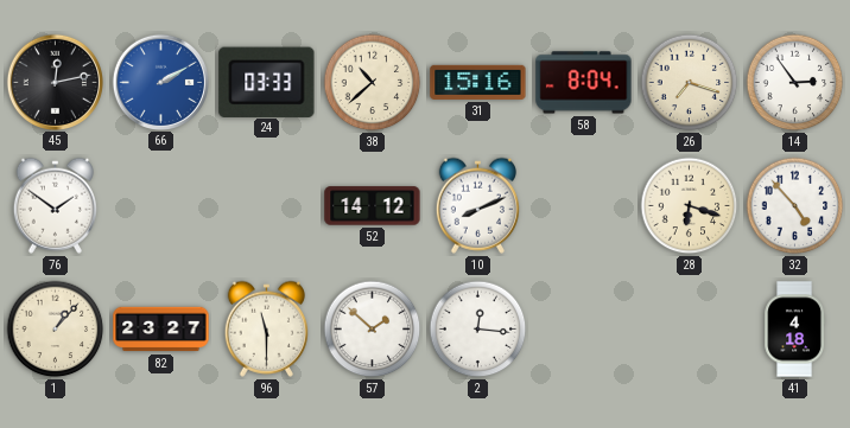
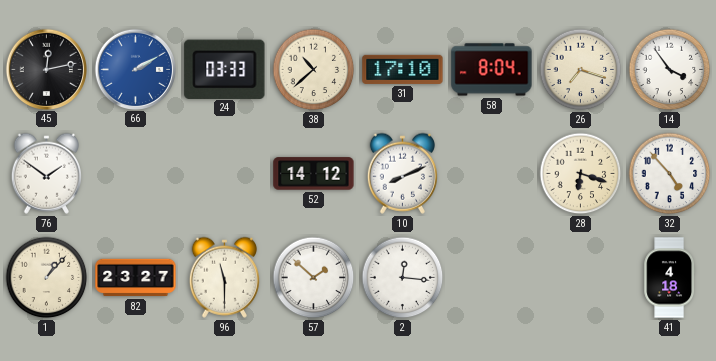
31: 15:16 -> 17:10 (403, 69)
14: 2:54 -> 3:54 (670, 70)
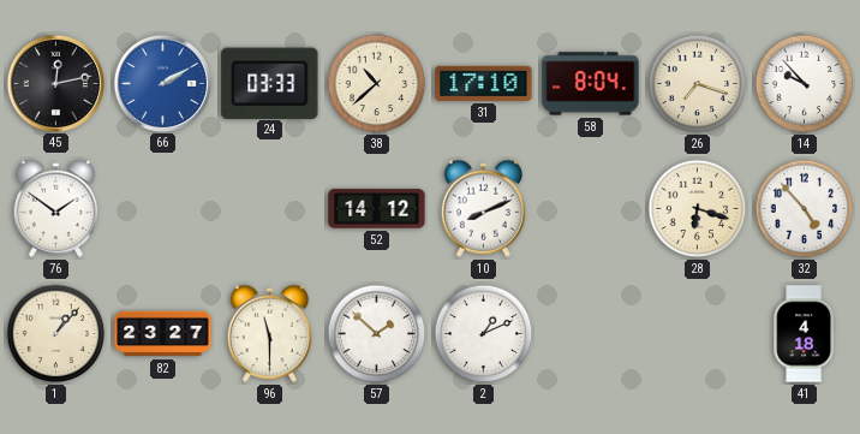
14: 3:54 -> 9:53 (805, 84)
2: 12:16 -> 1:11 (484, 334)
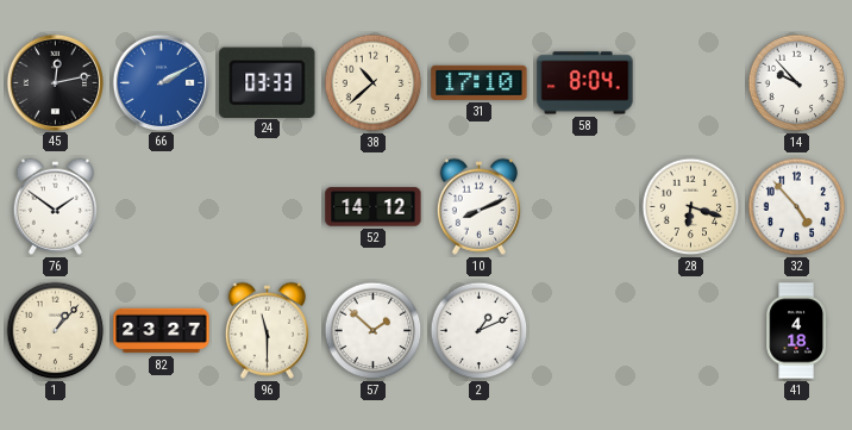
26: 7:18 -> none (698, 84)
